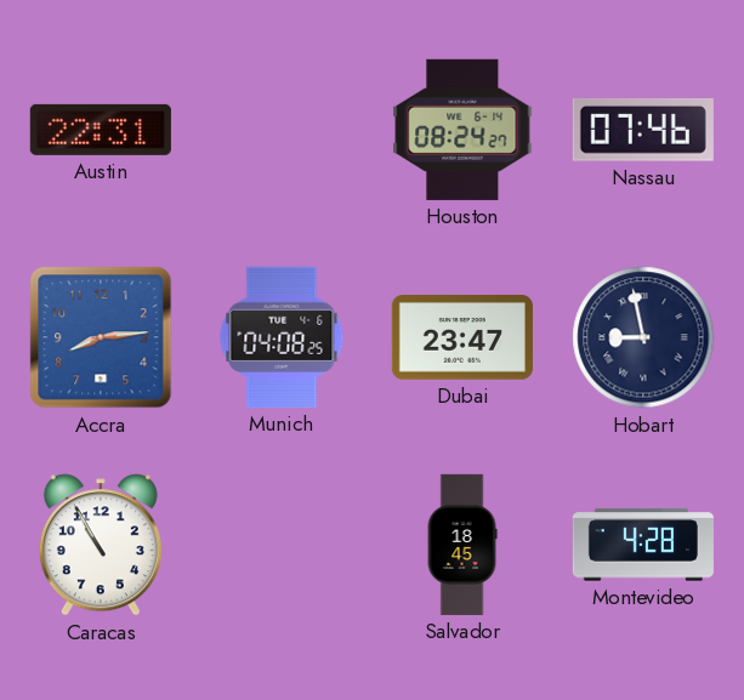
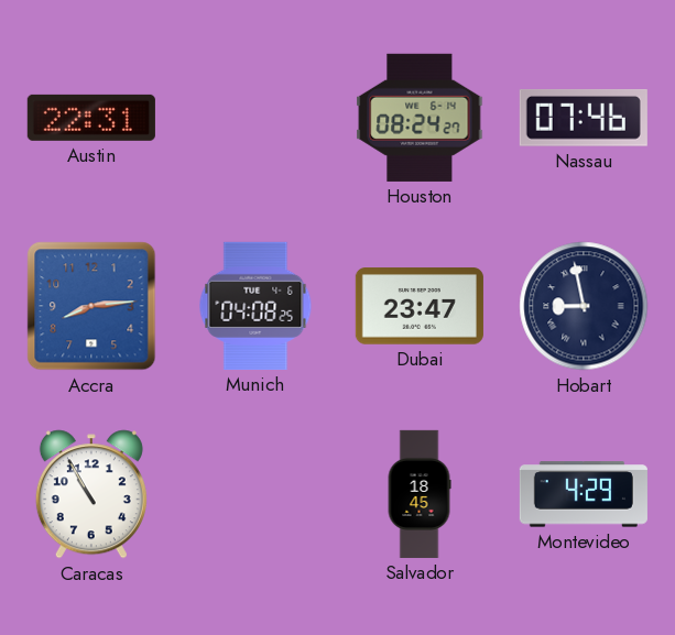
Montevideo: 4:28 -> 4:29 (584, 494)
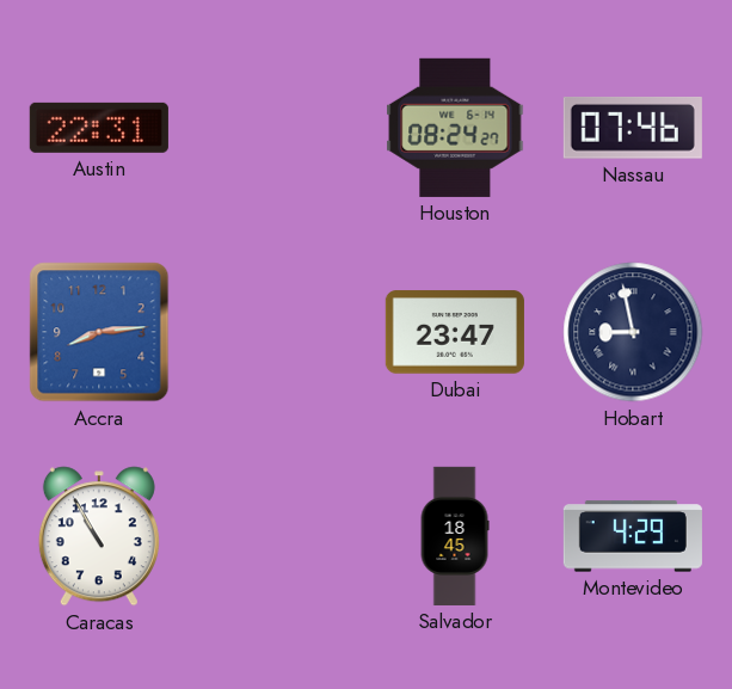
Munich: 04:08 -> none (255, 306)
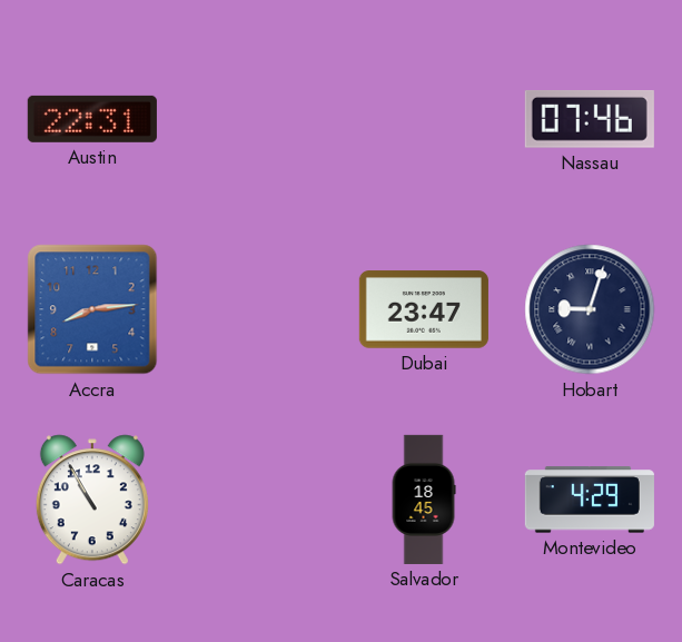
Houston: 08:24 -> none (455, 128)
Hobart: 8:58 -> 9:03 (590, 309)
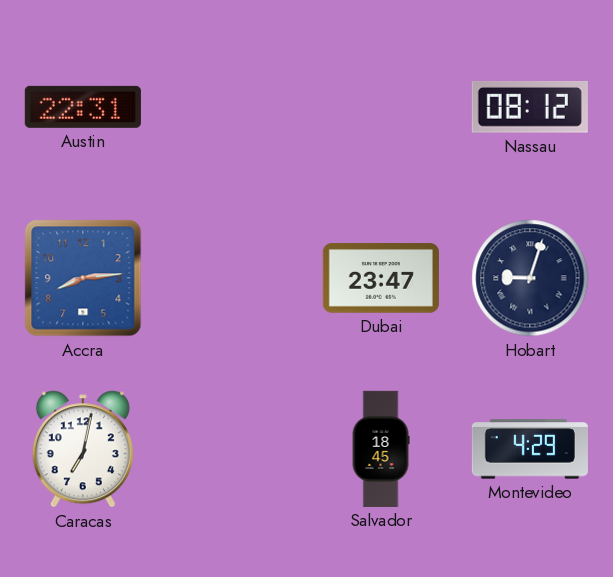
Nassau: 07:46 -> 08:12 (530, 108)
Caracas: 10:55 -> 7:02 (83, 449)
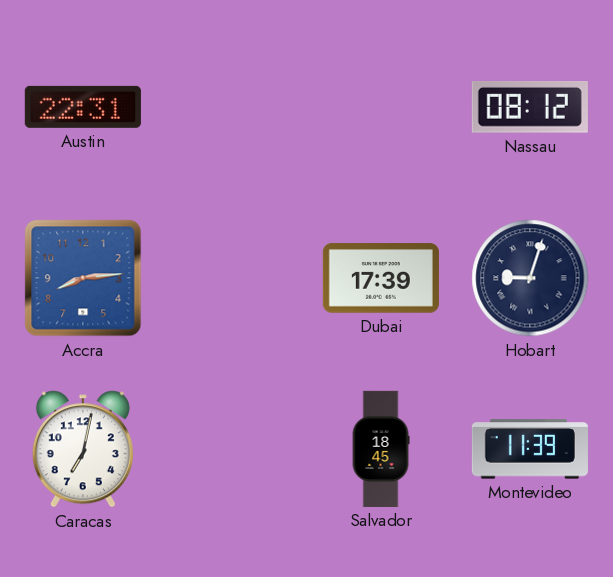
Dubai: 23:47 -> 17:39 (381, 278)
Montevideo: 4:29 -> 11:39 (530, 449)
